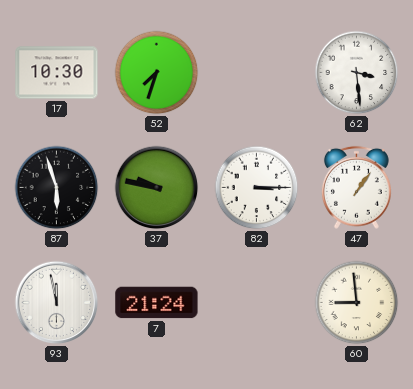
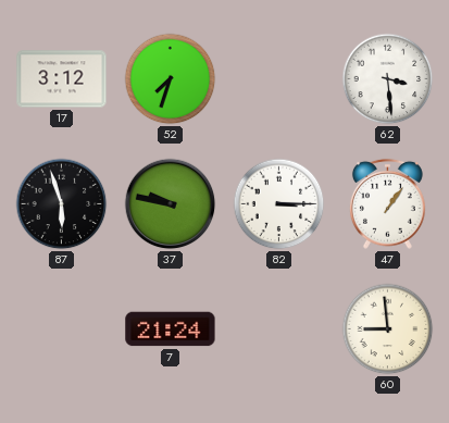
17: 10:30 -> 3:12 (62, 79)
93: 11:58 -> none (57, 303)
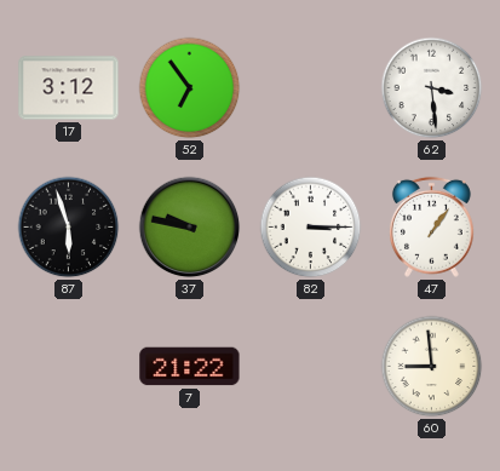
52: 7:33 -> 6:54 (190, 88)
7: 21:24 -> 21:22 (190, 367)
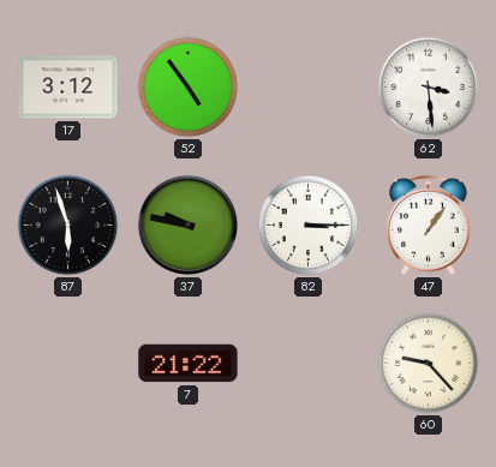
52: 6:54 -> 4:54 (189, 88)
60: 8:59 -> 9:23 (429, 364)
